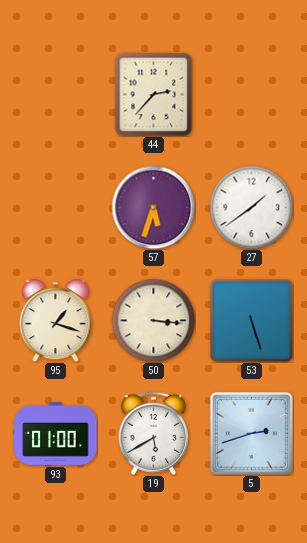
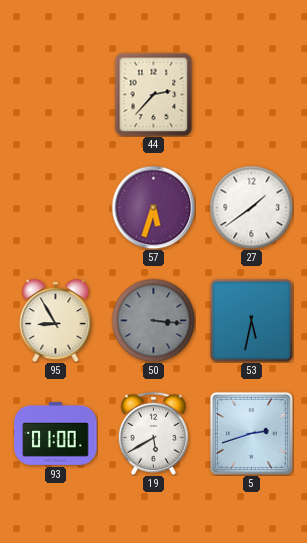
95: 1:18 -> 8:55 (56, 321)
50 dial: cream -> grey (153, 320)
53: 5:27 -> 5:32 (252, 321)
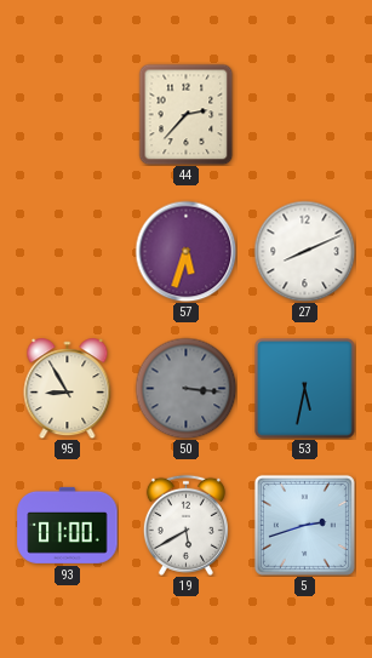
27: 1:39 -> 8:11 (304, 251)
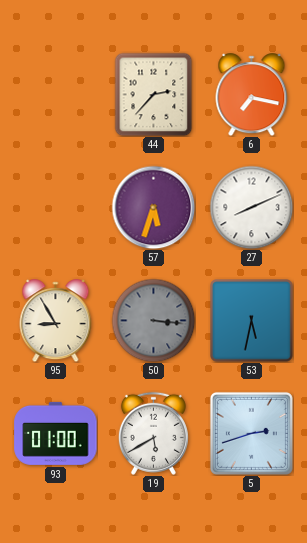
6: none -> 7:17 (252, 95)
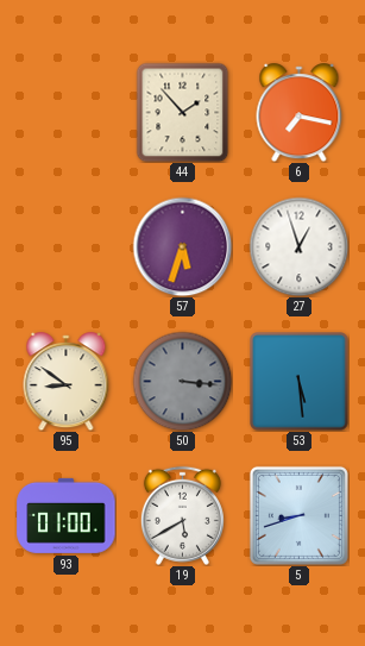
44: 2:37 -> 1:53 (183, 112)
27: 8:11 -> 12:57 (298, 246)
95: 8:55 -> 8:51 (67, 382)
53: 5:32 -> 5:29 (300, 382)
5: 2:42 -> 8:42 (298, 515)
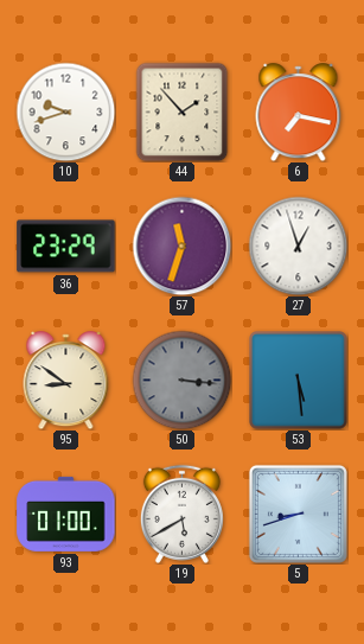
10: none -> 9:42 (65, 111)
36: none -> 23:29 (66, 247)
57: 5:33 -> 11:33 (181, 246)
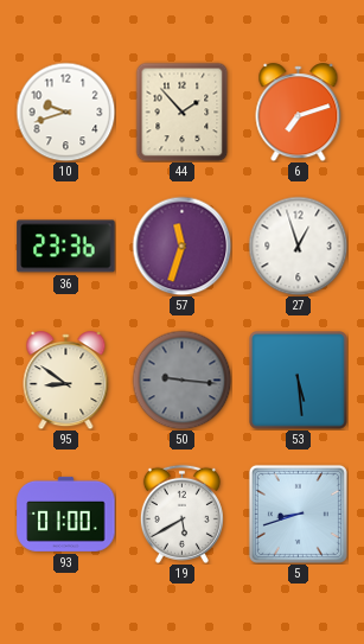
6: 7:17 -> 7:12 (299, 113)
36: 23:29 -> 23:36 (66, 247)
50: 3:16 -> 9:16 (181, 380)
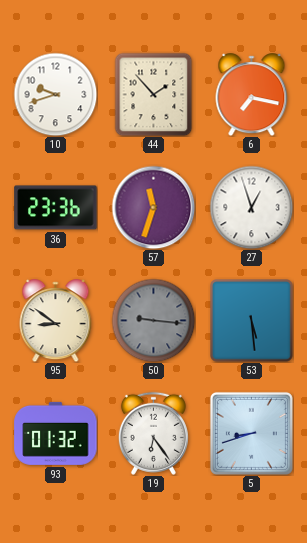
6: 7:12 -> 7:17 (252, 95)
93: 01:00 -> 01:32 (56, 433)
19: 5:40 -> 6:24 (153, 433)
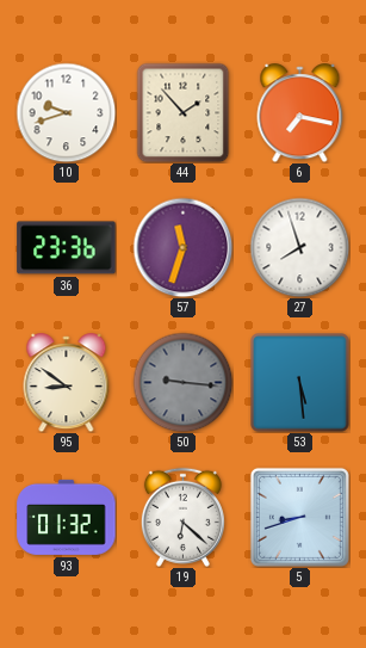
27: 12:57 -> 7:57 (299, 247)
19: 6:24 -> 6:22 (182, 517)
